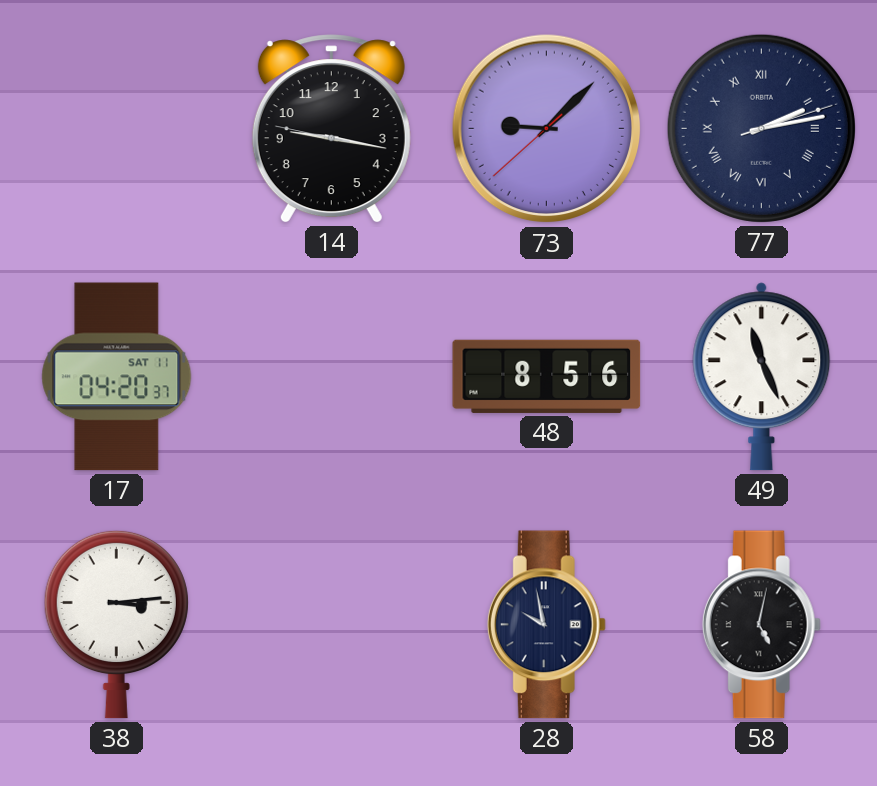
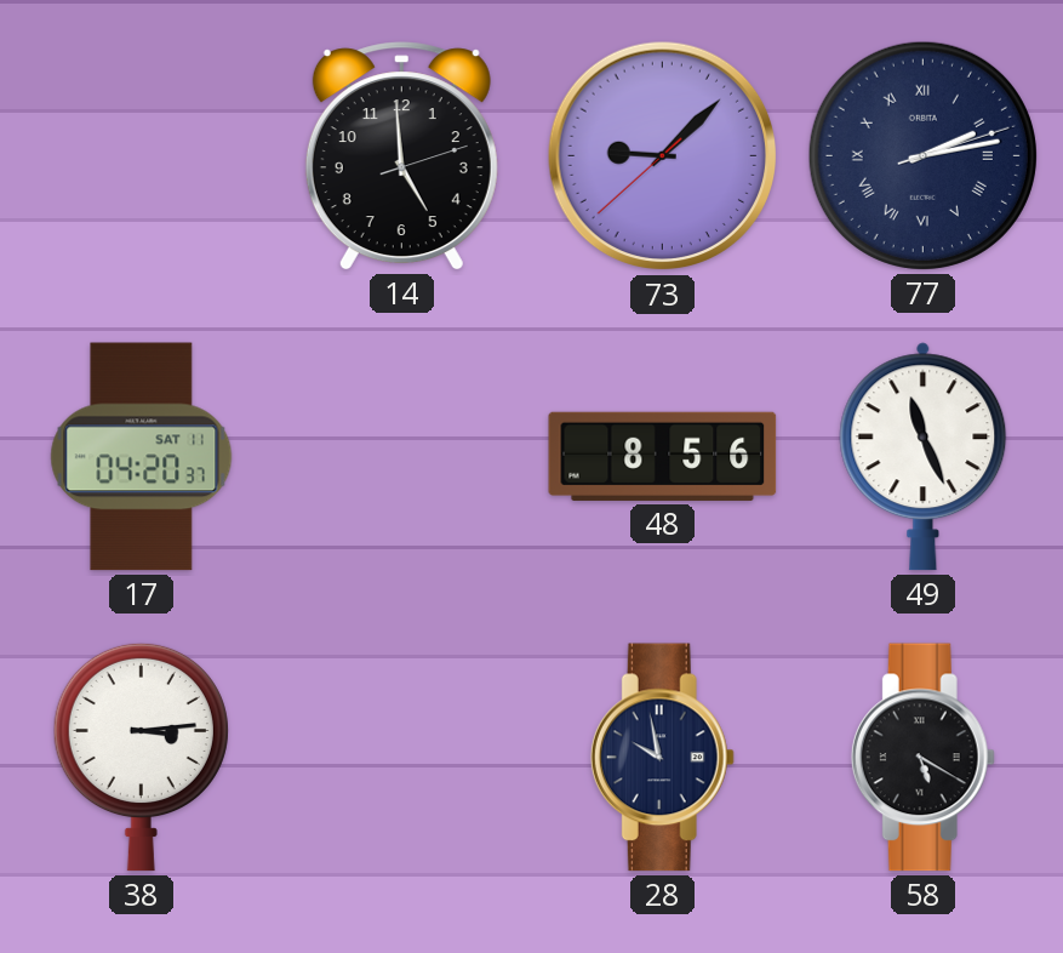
14: 9:16 -> 4:59 (401, 156)
58: 5:02 -> 5:20 (922, 758)
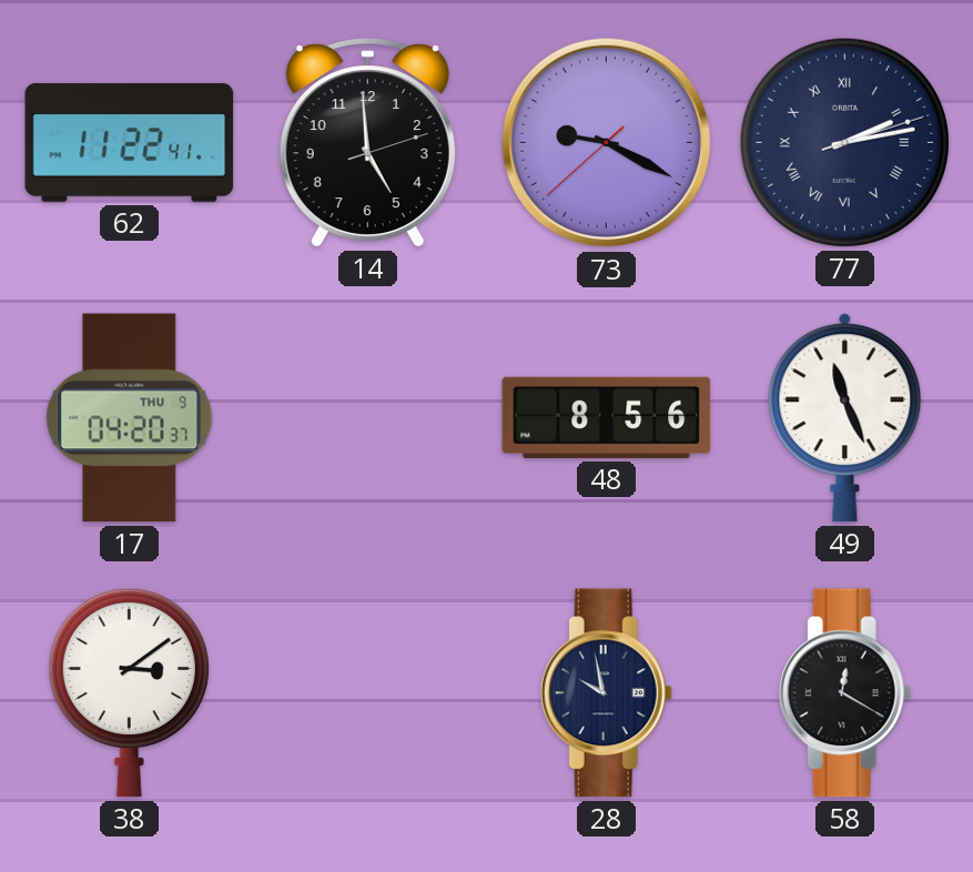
62: none -> 11:22 (130, 142)
73: 9:07 -> 9:19 (607, 143)
17 date: SAT 11 -> THU 9 (130, 418)
38: 3:14 -> 3:09 (129, 692)
58: 5:20 -> 12:20 (844, 693)
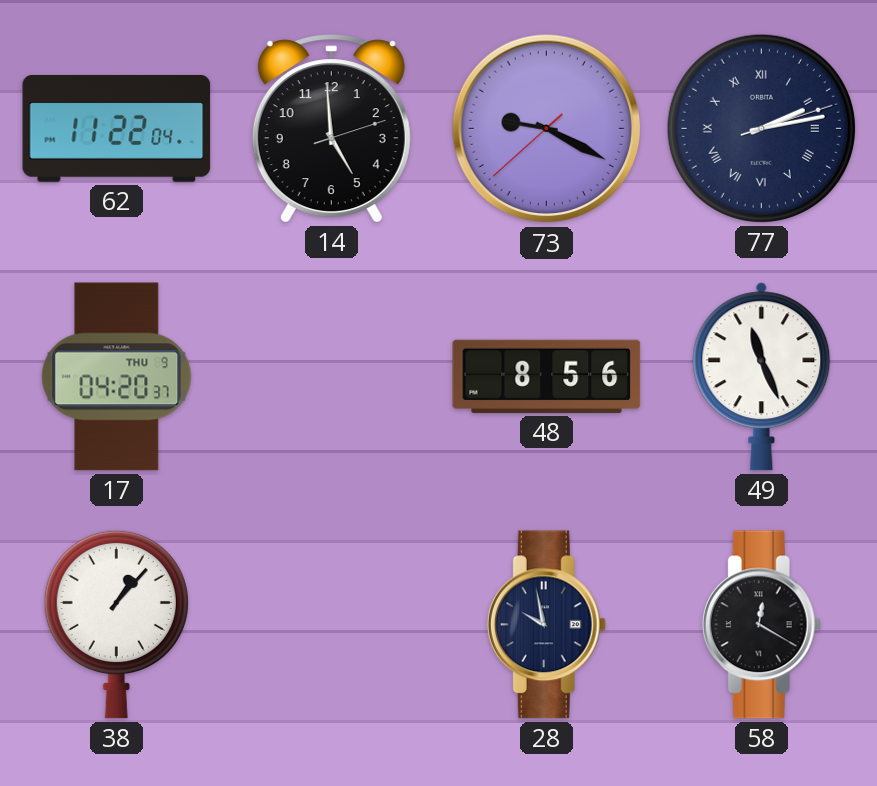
62: 11:22:41 -> 11:22:04 (117, 128)
38: 3:09 -> 1:07 (116, 624)
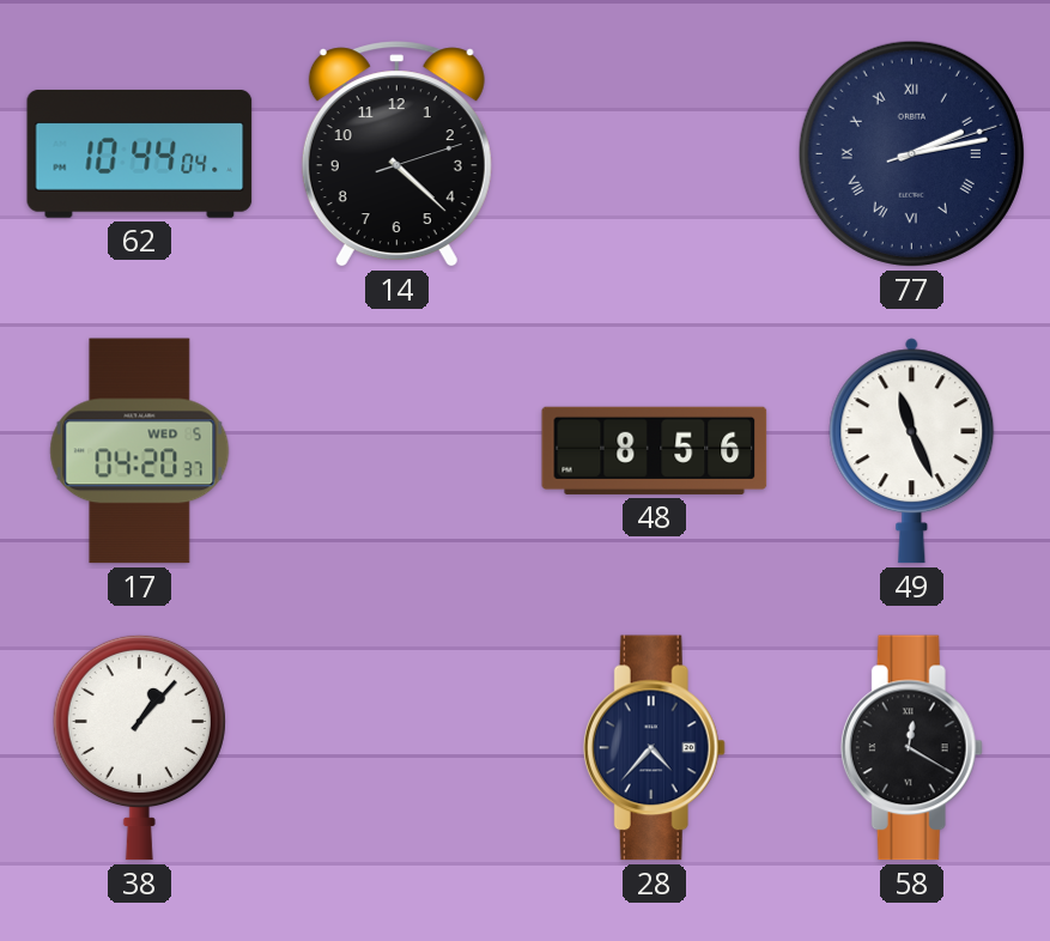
62: 11:22 -> 10:44 (140, 153)
14: 4:59 -> 4:22 (396, 154)
73: 9:19 -> none (547, 129)
17 date: THU 9 -> WED 5 (140, 451)
28: 9:58 -> 4:37 (654, 748)
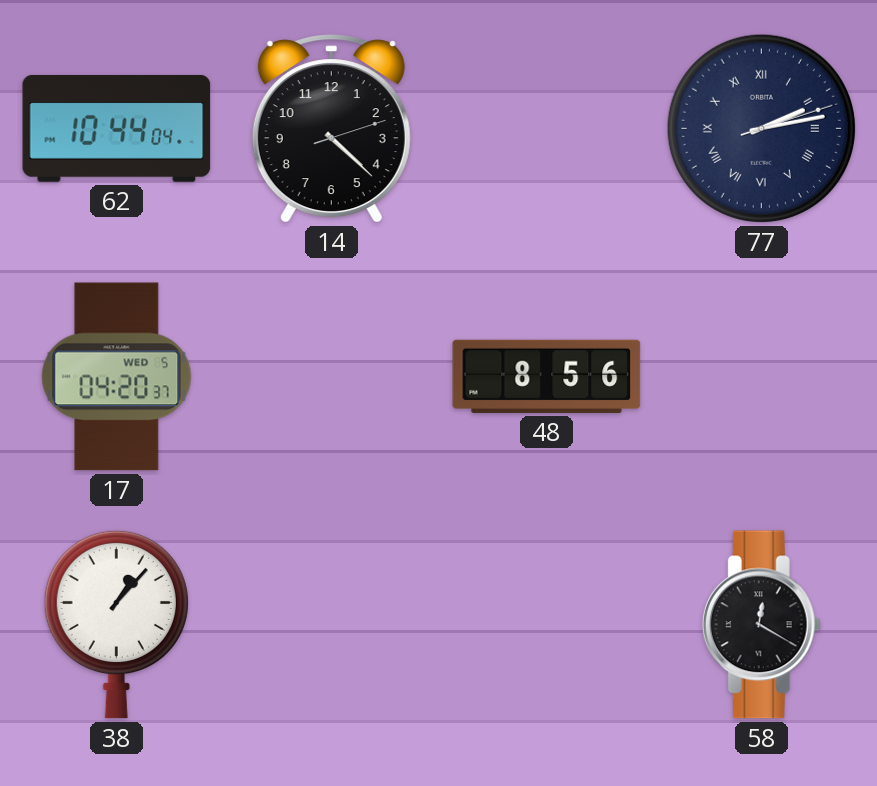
49: 11:26 -> none (912, 451)
28: 4:37 -> none (654, 748)
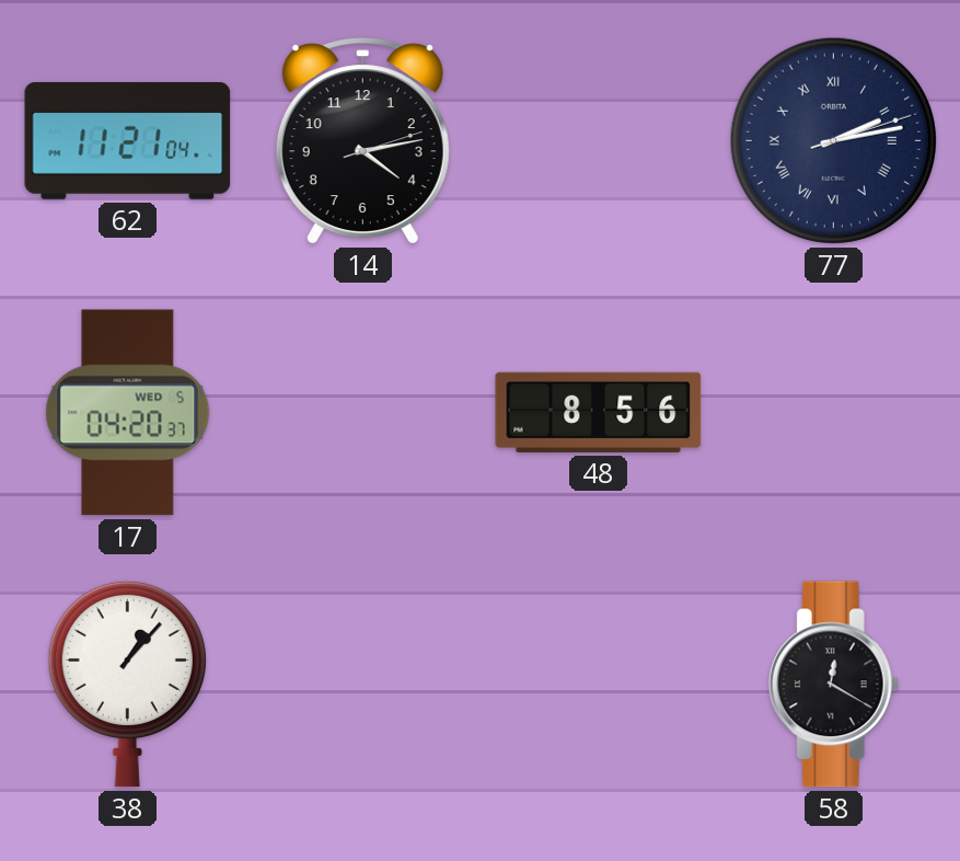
62: 10:44 -> 11:21 (128, 140)
14: 4:22 -> 4:13 (362, 141)
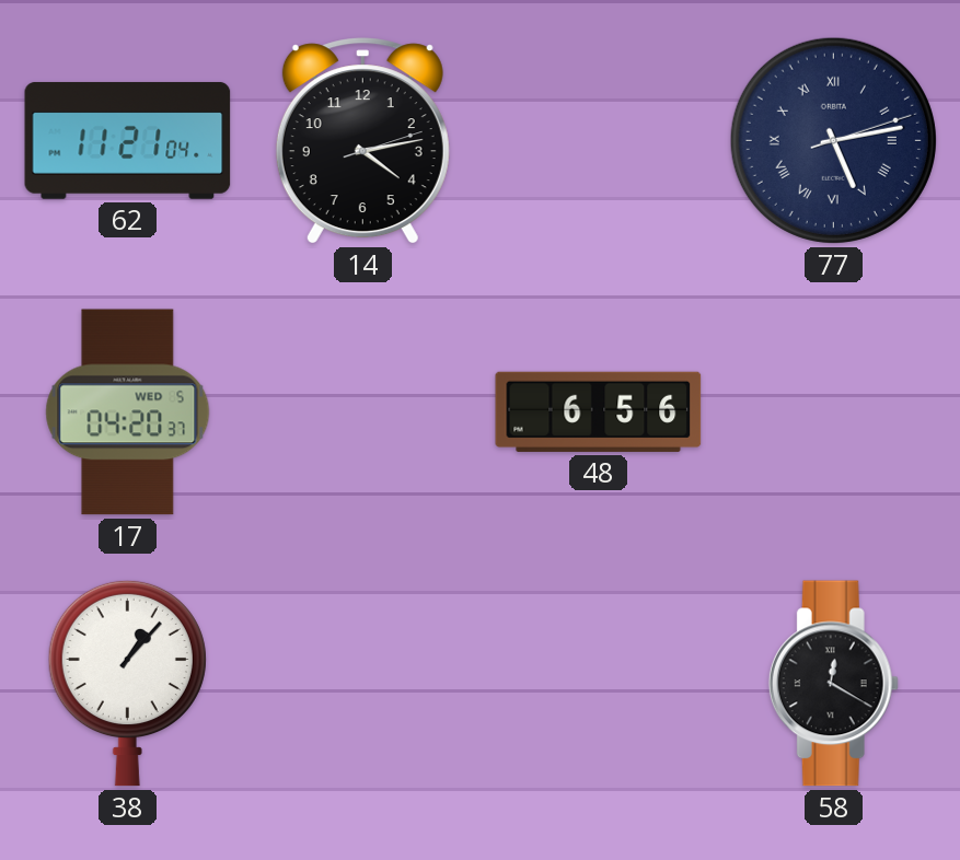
77: 2:13 -> 5:13 (833, 140)
48: 8:56 -> 6:56 (599, 411)
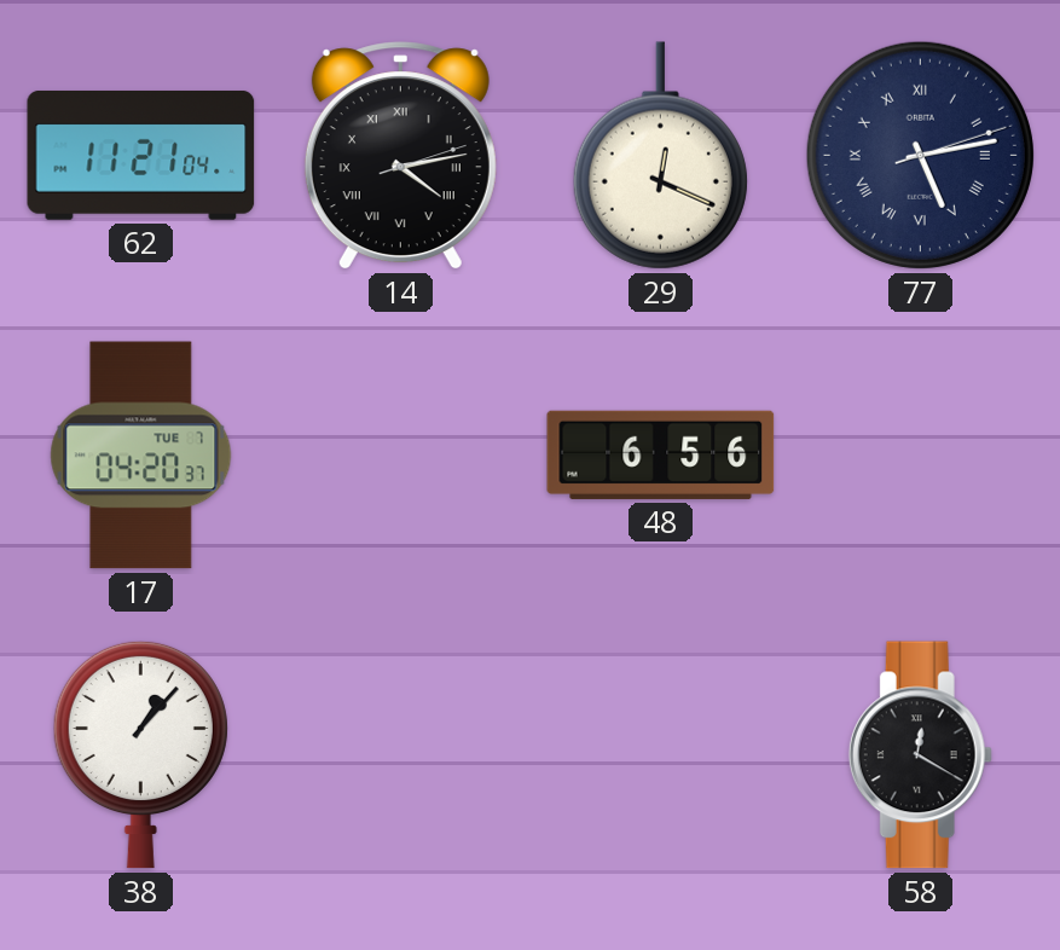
14 numerals: Arabic -> Roman (400, 156)
29: none -> 12:19 (660, 156)
17 date: WED 5 -> TUE 7 (141, 456)
